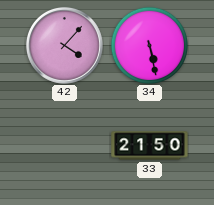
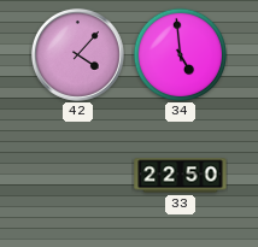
34: 5:28 -> 4:59 (180, 54)
33: 21:50 -> 22:50 (181, 176)
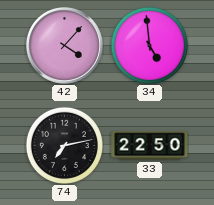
74: none -> 7:13 (64, 145)
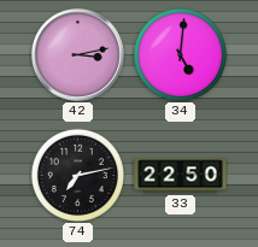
42: 4:07 -> 3:13 (77, 54)
34: 4:59 -> 5:01 (180, 54)
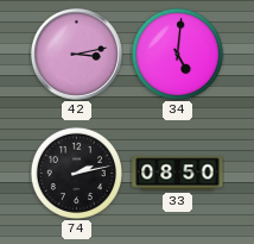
74: 7:13 -> 2:13 (76, 173)
33: 22:50 -> 08:50 (178, 174)
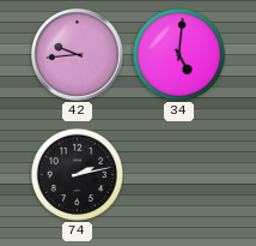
42: 3:13 -> 9:44 (77, 54)
33: 08:50 -> none (178, 174)
